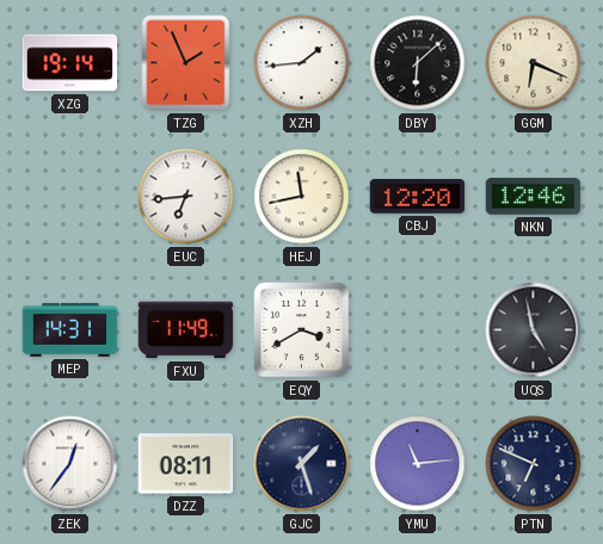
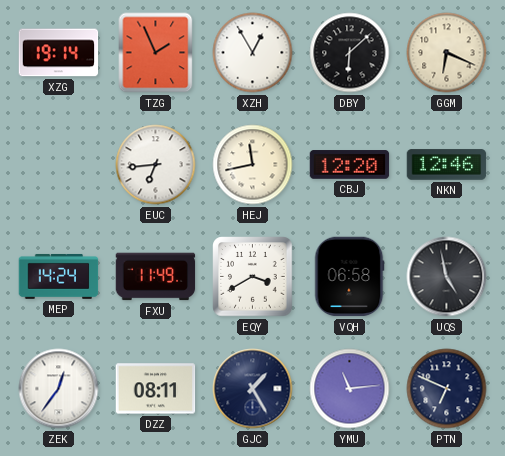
XZH: 1:44 -> 12:55 (253, 53)
MEP: 14:31 -> 14:24 (59, 276)
VQH: none -> 06:58 (349, 277)
GJC: 1:27 -> 1:25 (253, 389)
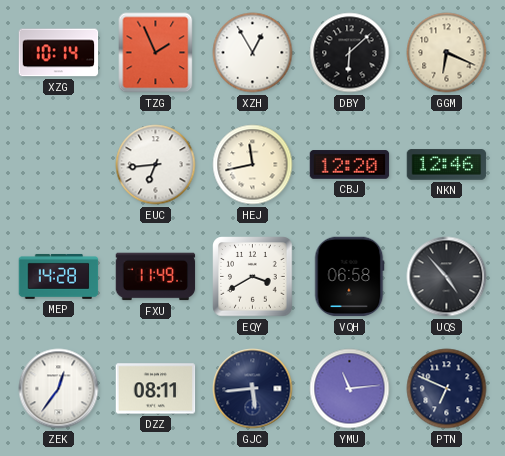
XZG: 19:14 -> 10:14 (59, 53)
MEP: 14:24 -> 14:28 (59, 276)
UQS: 4:58 -> 4:53 (447, 277)
GJC: 1:25 -> 5:44 (253, 389)
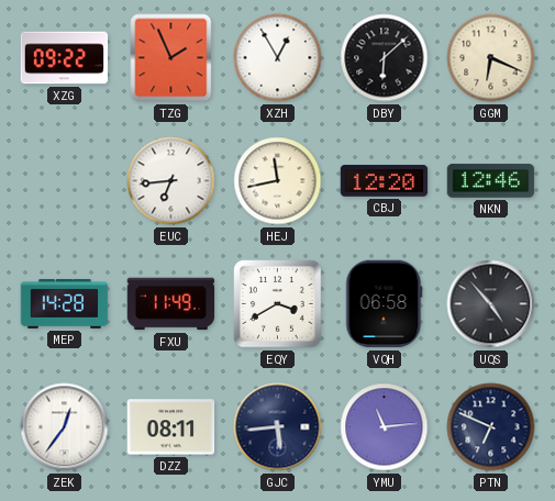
XZG: 10:14 -> 09:22 (65, 58)
